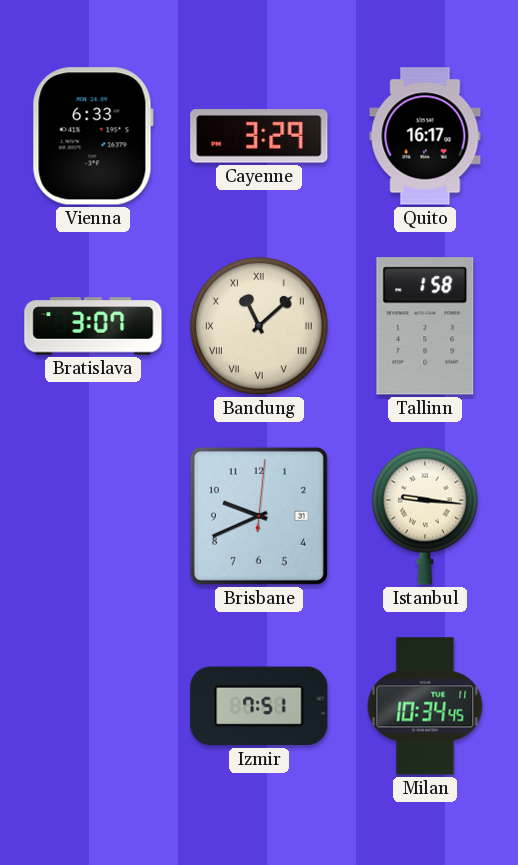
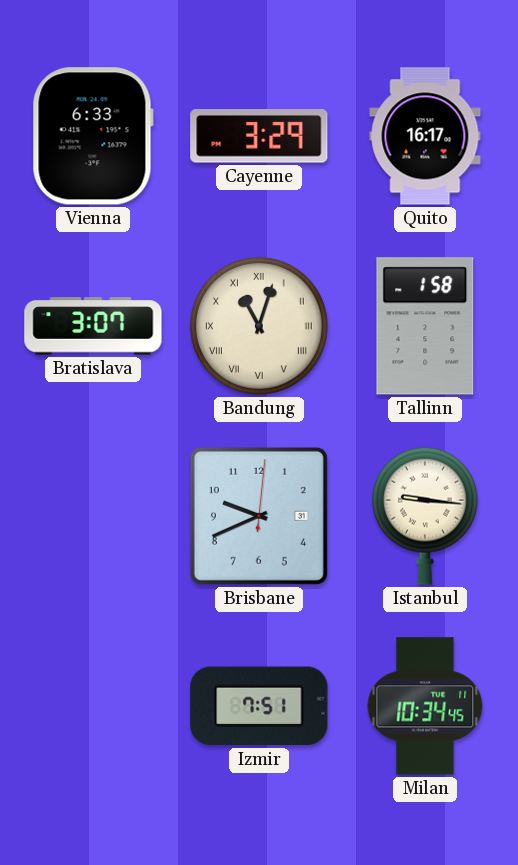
Bandung: 11:08 -> 11:03 (259, 326)
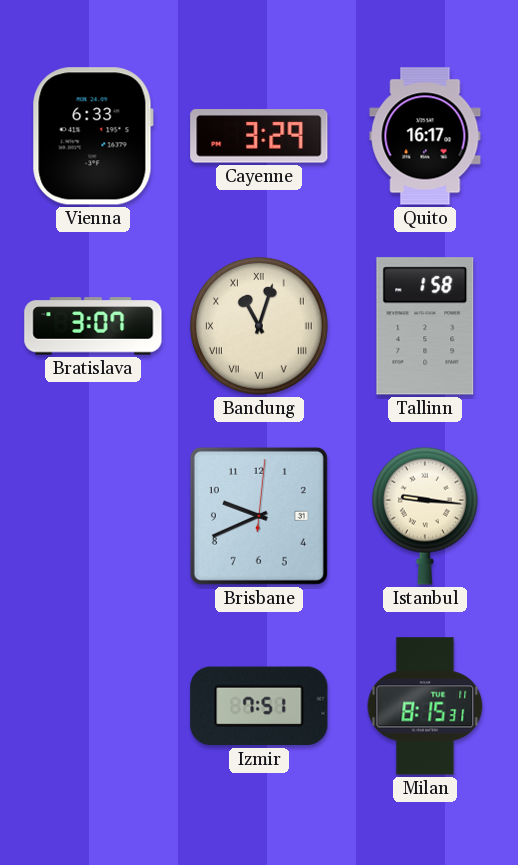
Milan: 10:34 -> 8:15 (425, 706)
